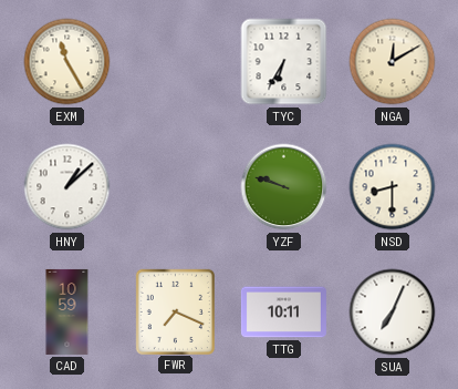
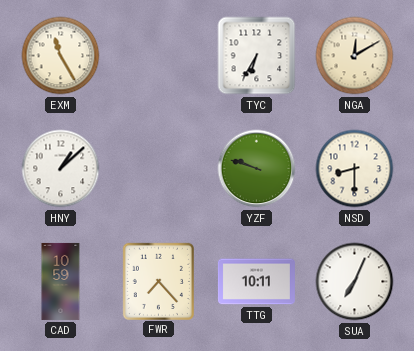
FWR: 7:19 -> 7:23 (158, 281)
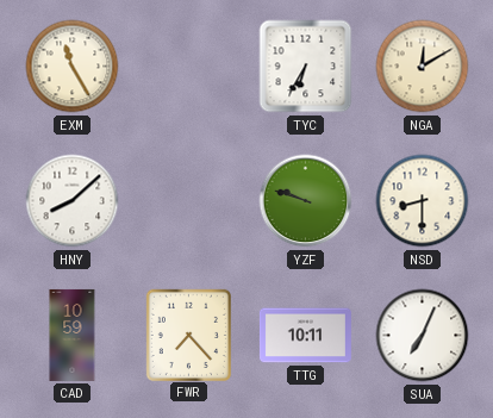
HNY: 1:08 -> 8:08 (73, 201)
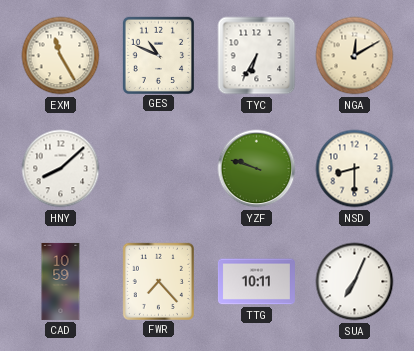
GES: none -> 10:49 (158, 55)
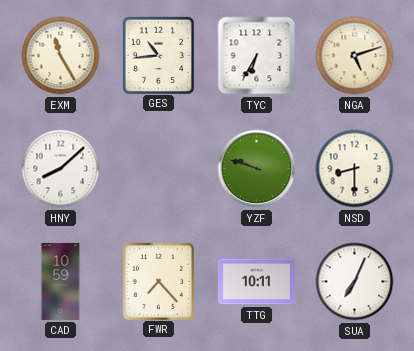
GES: 10:49 -> 10:44 (158, 55)
NGA: 12:10 -> 5:12 (355, 56)
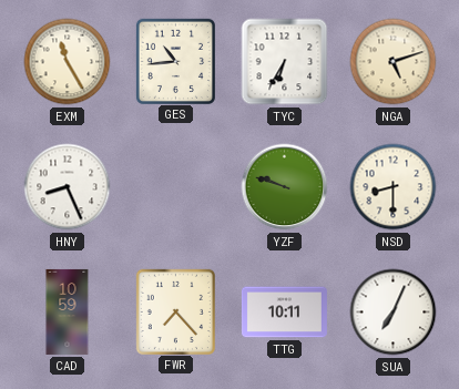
HNY: 8:08 -> 8:26 (68, 187)
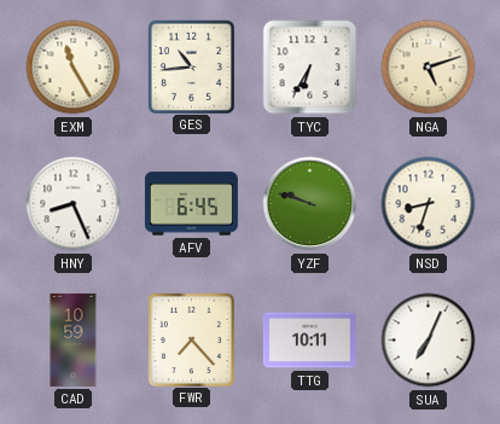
AFV: none -> 6:45 (191, 204)
NSD: 8:30 -> 8:33 (429, 204)
